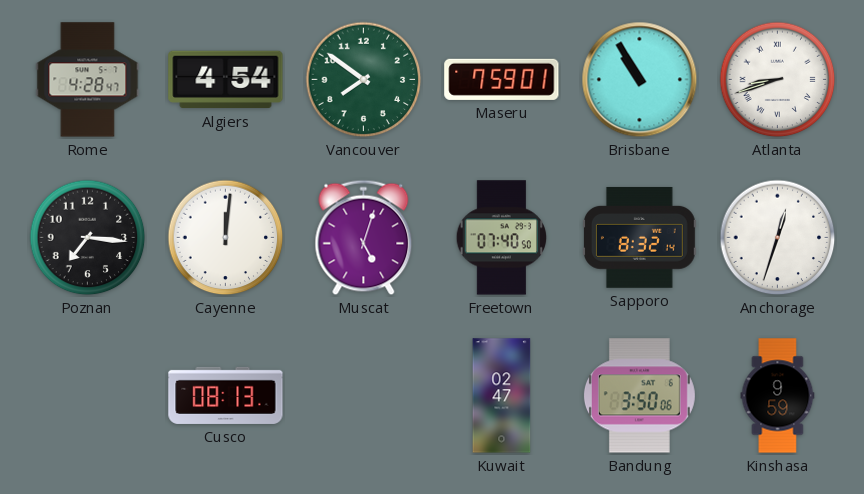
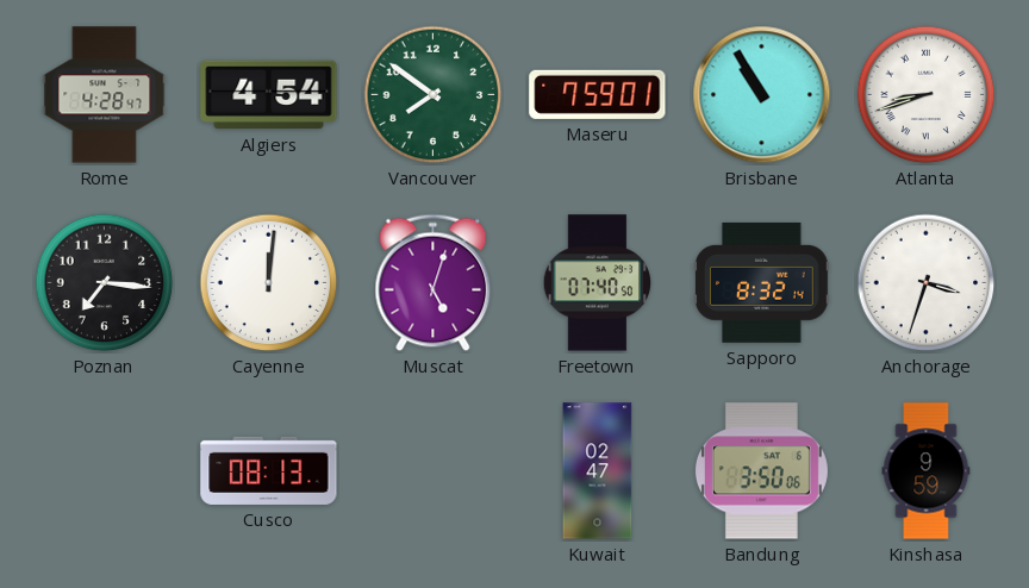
Anchorage: 12:33 -> 3:33 (927, 283)
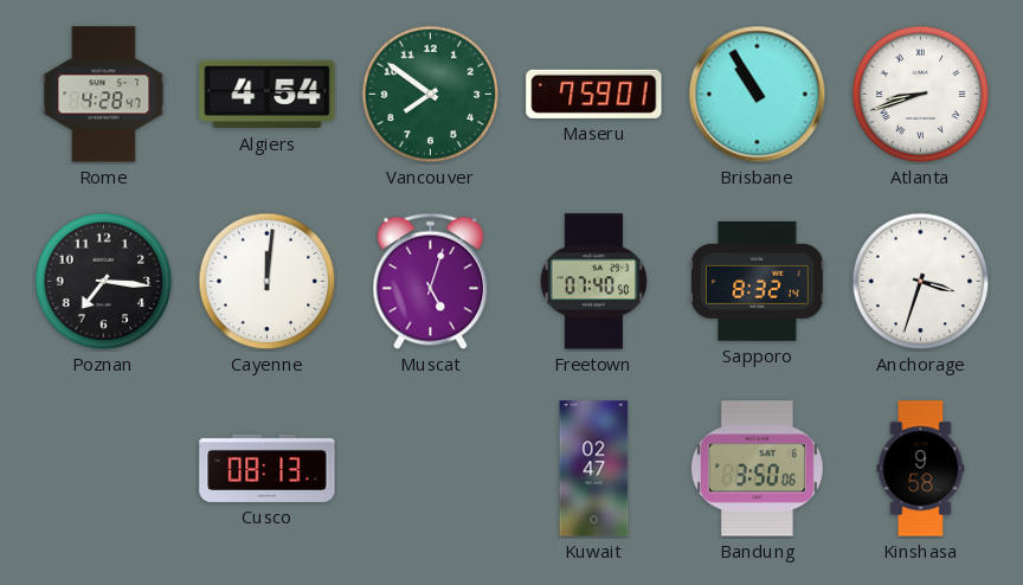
Kinshasa: 9:59 -> 9:58 (921, 469)
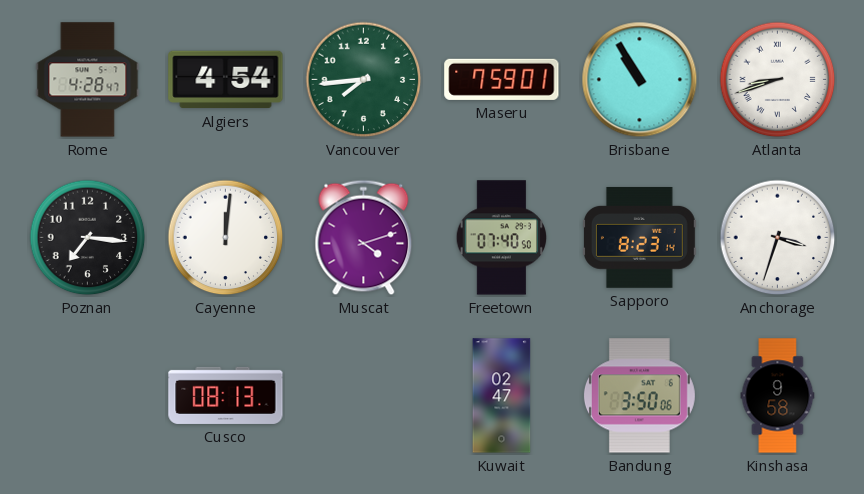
Vancouver: 7:51 -> 7:44 (364, 80)
Muscat: 5:03 -> 4:12 (364, 238)
Sapporo: 8:32 -> 8:23 (639, 237)
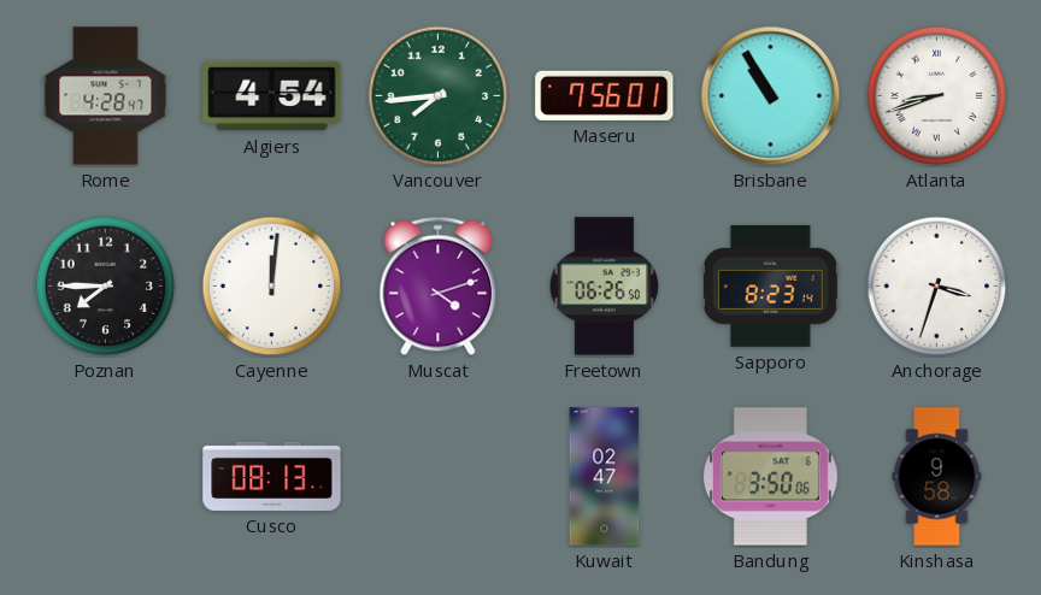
Maseru: 7:59 -> 7:56 (605, 95)
Poznan: 7:16 -> 7:45 (106, 287)
Freetown: 07:40 -> 06:26 (605, 287)
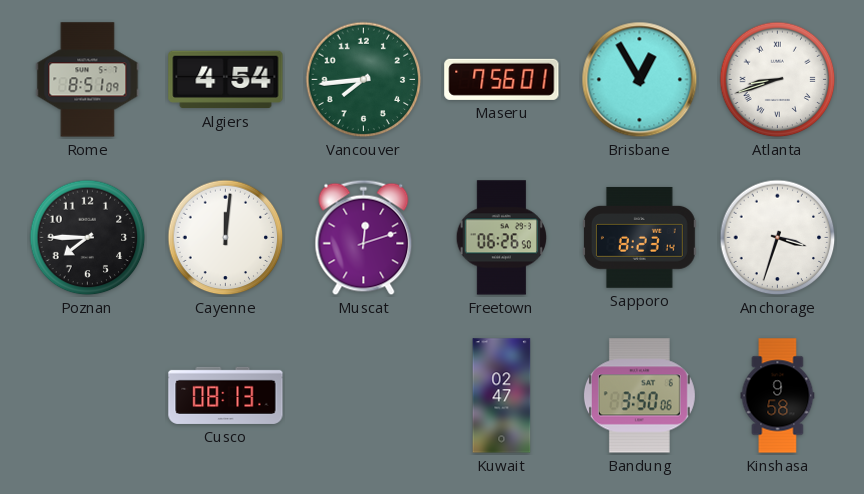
Rome: 4:28 -> 8:51 (88, 80)
Brisbane: 10:55 -> 12:55 (640, 80)
Muscat: 4:12 -> 12:12 (364, 238)
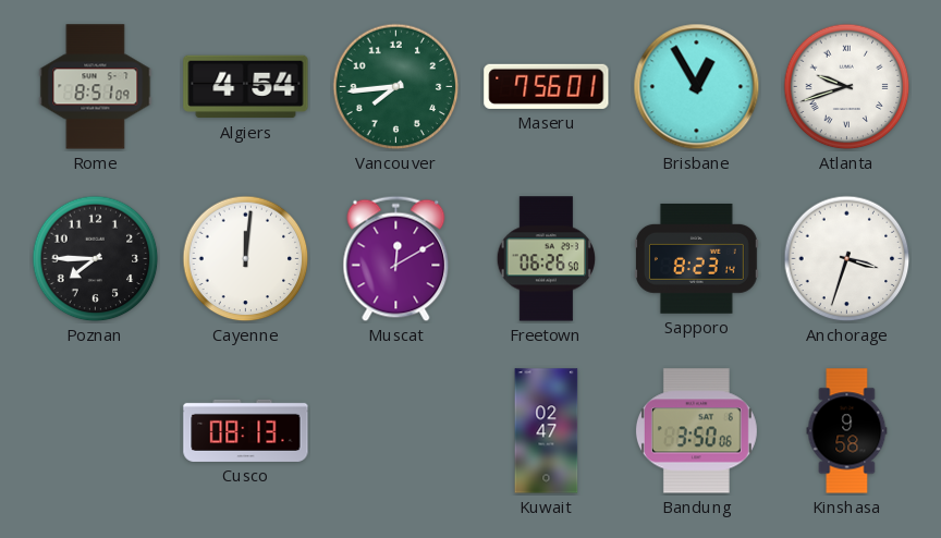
Atlanta: 8:42 -> 9:42 (847, 87)
Muscat: 12:12 -> 12:10 (396, 259)
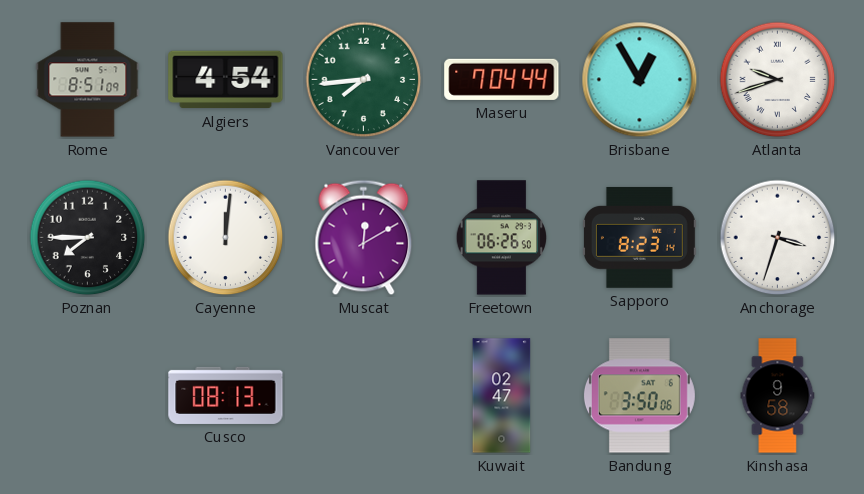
Maseru: 7:56 -> 7:04 (502, 79)
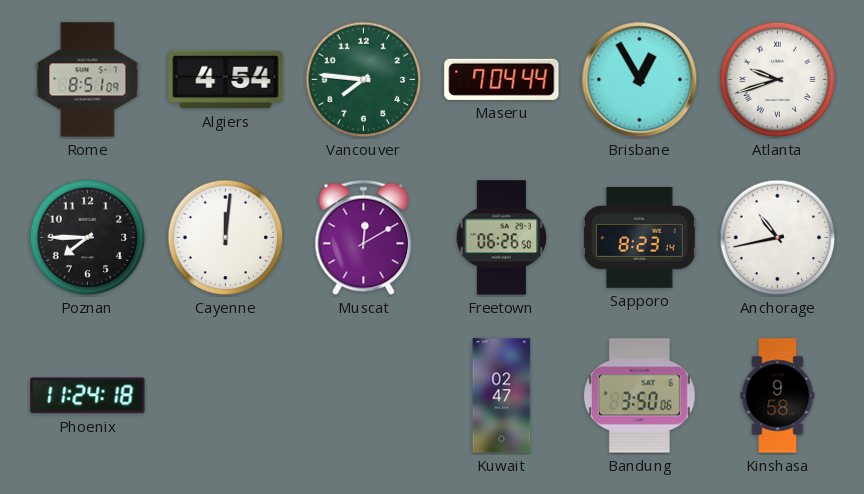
Vancouver: 7:44 -> 7:46 (364, 80)
Anchorage: 3:33 -> 10:43 (778, 238)
Phoenix: none -> 11:24 (88, 396)
Cusco: 08:13 -> none (226, 395)
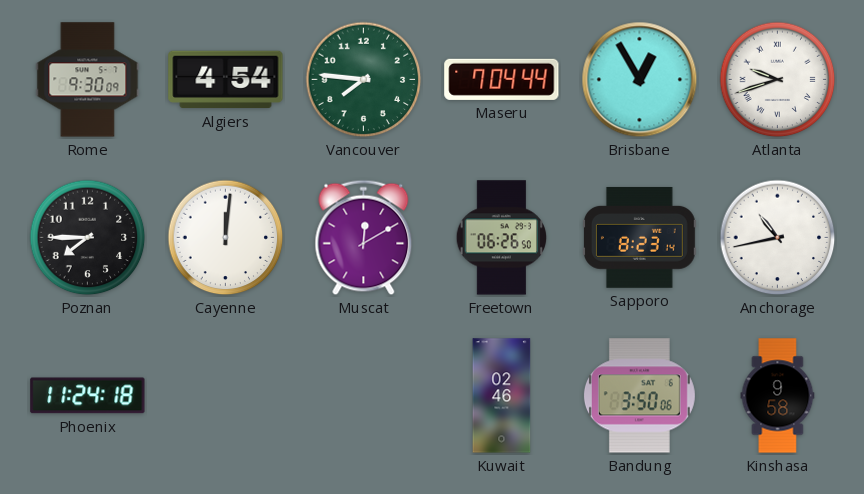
Rome: 8:51 -> 9:30 (88, 80)
Kuwait: 02:47 -> 02:46 (502, 396)
